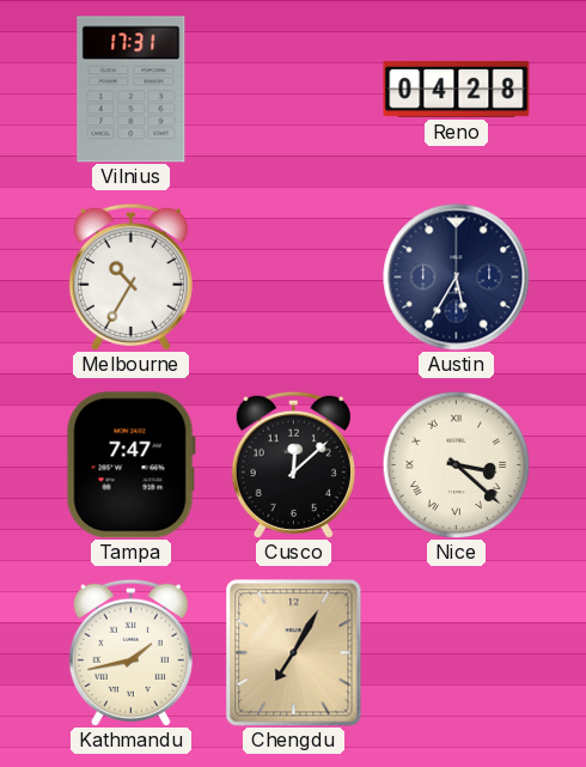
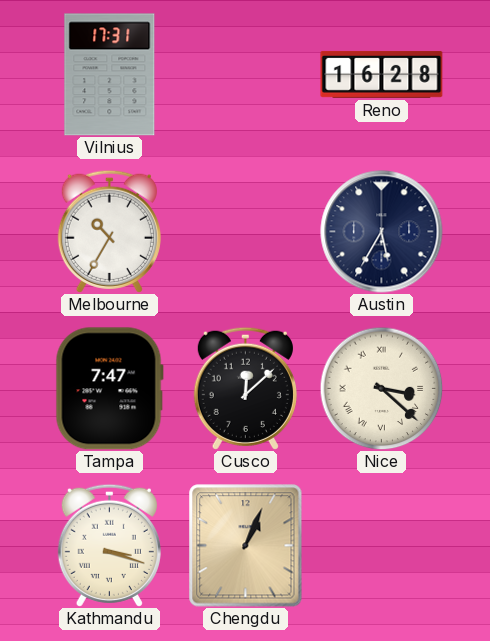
Reno: 04:28 -> 16:28 (382, 74)
Kathmandu: 1:43 -> 3:18 (109, 545)
Chengdu: 7:05 -> 1:04 (246, 546)
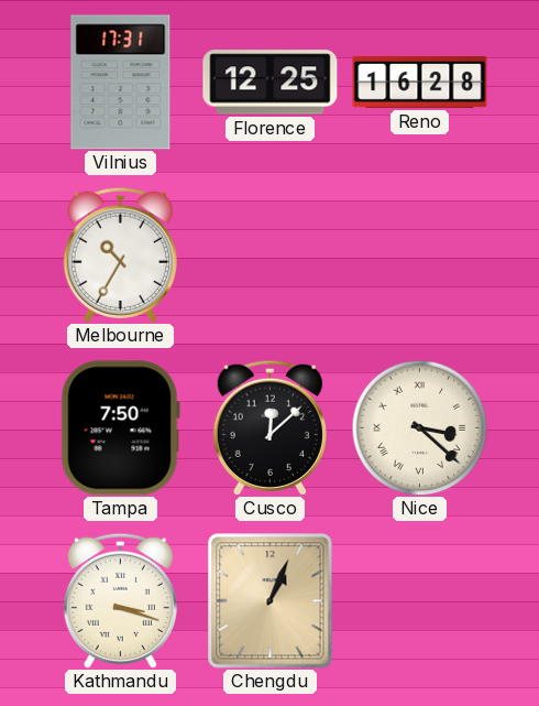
Florence: none -> 12:25 (271, 83)
Austin: 5:35 -> none (382, 232)
Tampa: 7:47 -> 7:50 (120, 428)
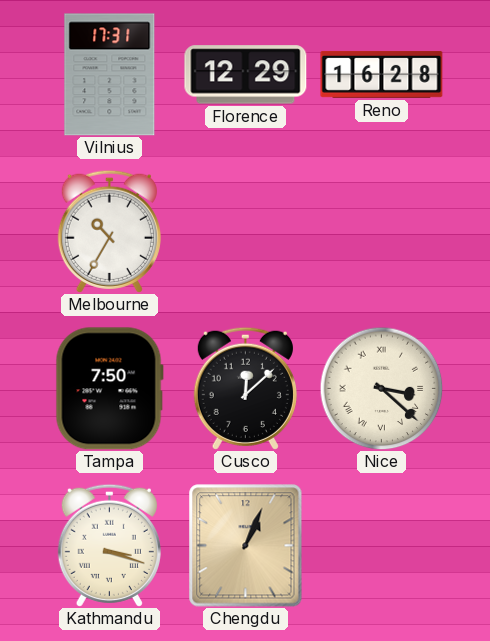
Florence: 12:25 -> 12:29 (246, 75)
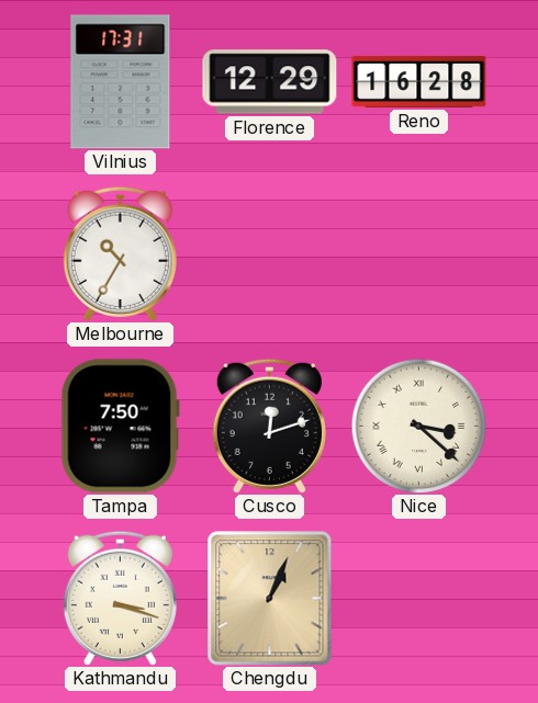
Cusco: 12:08 -> 12:12 (269, 426)
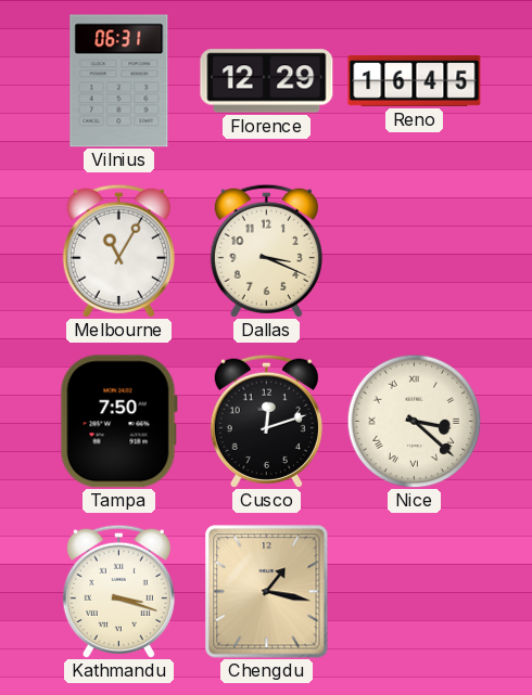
Vilnius: 17:31 -> 06:31 (119, 81)
Reno: 16:28 -> 16:45 (415, 80)
Melbourne: 10:35 -> 11:05 (118, 250)
Dallas: none -> 3:19 (266, 250)
Chengdu: 1:04 -> 1:17 (267, 592)
